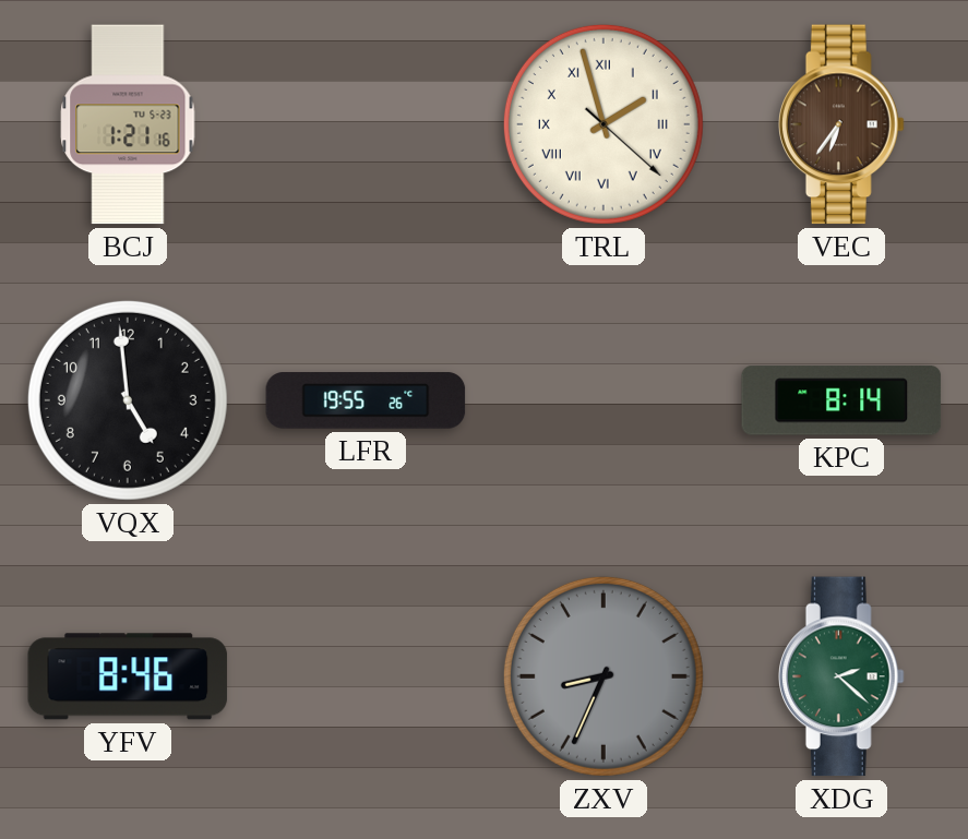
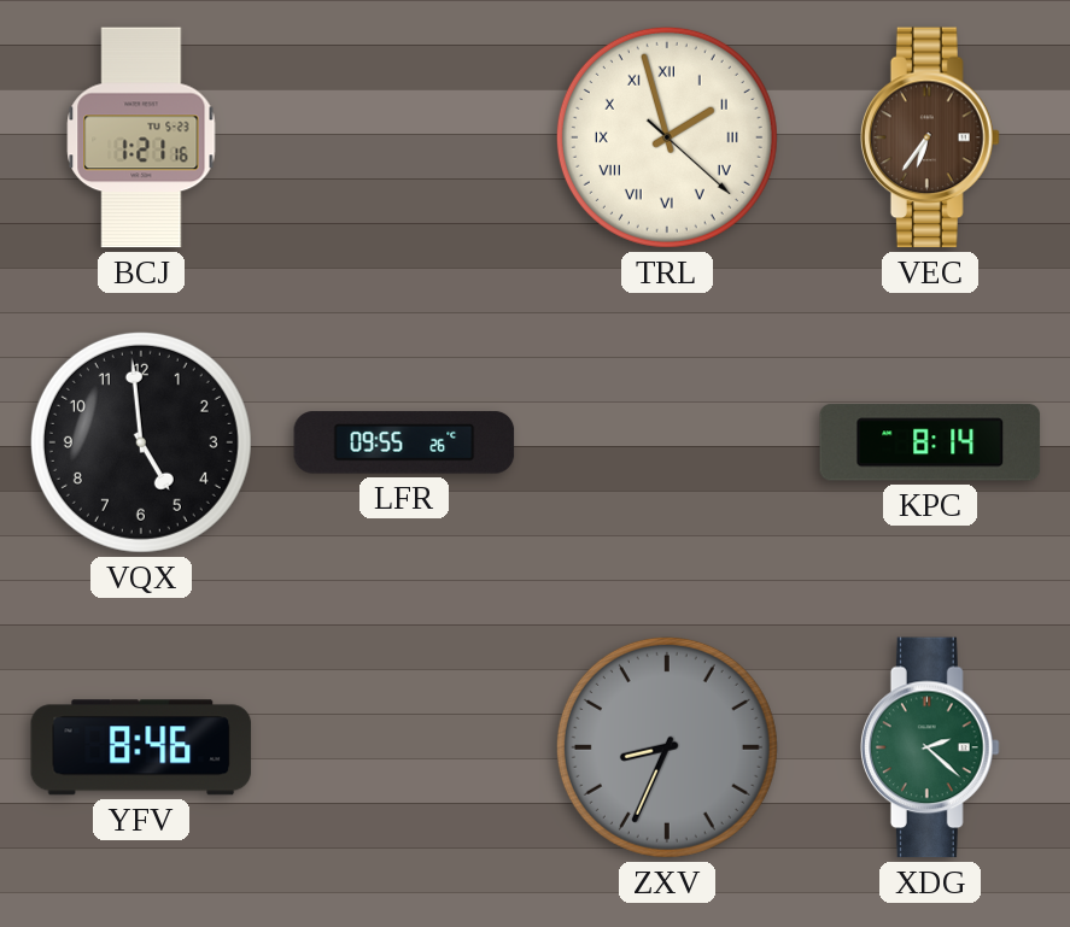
LFR: 19:55 -> 09:55 (404, 442)
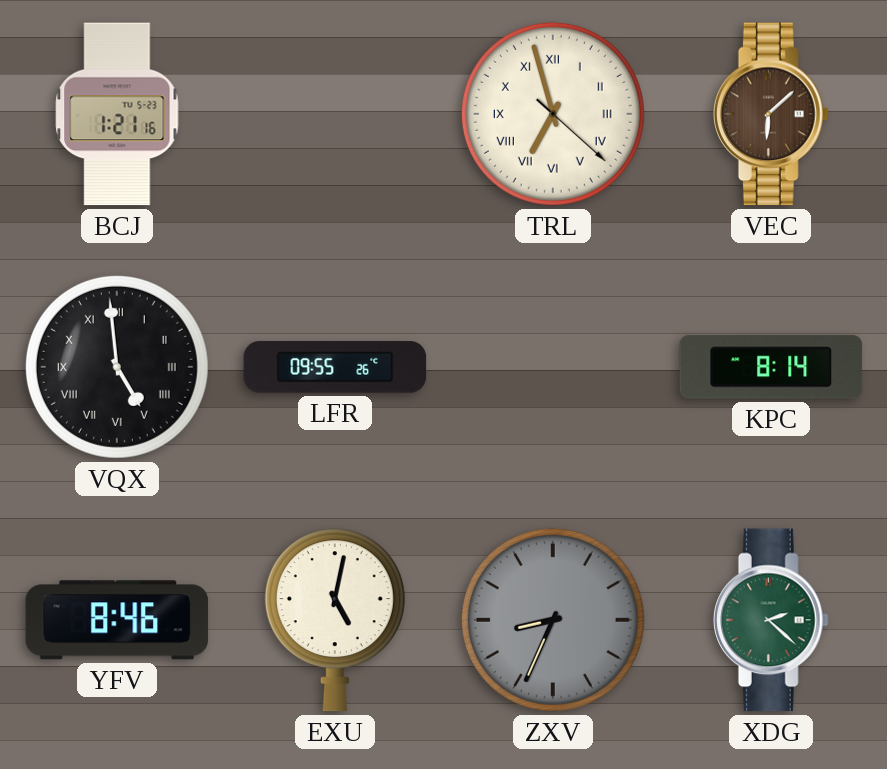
TRL: 1:57 -> 6:57 (553, 114)
VEC: 6:36 -> 6:08 (771, 114)
VQX numerals: Arabic -> Roman (117, 367)
EXU: none -> 5:02 (335, 620)
